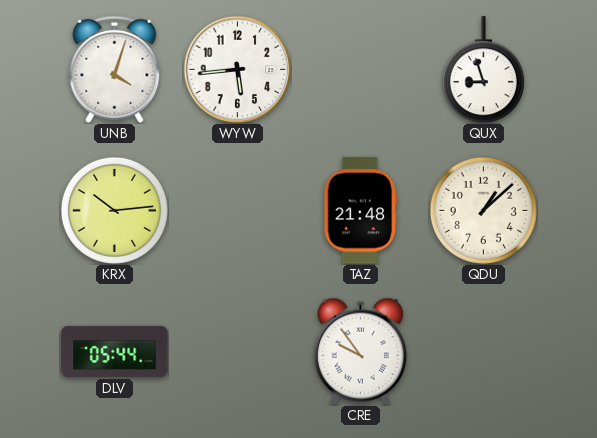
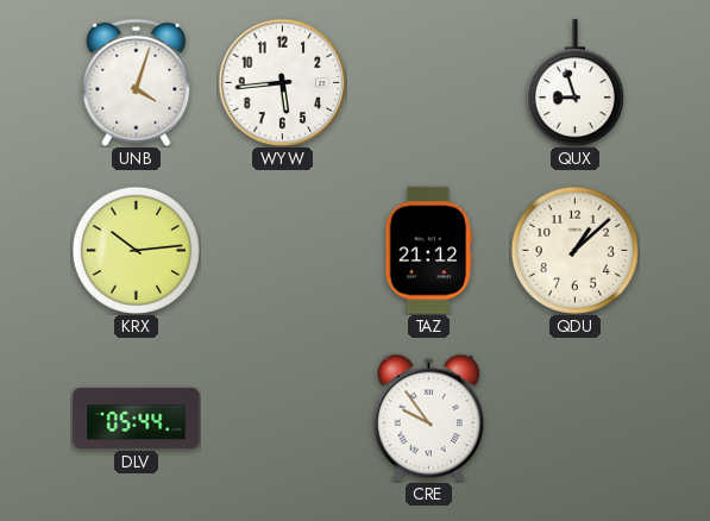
TAZ: 21:48 -> 21:12 (429, 251)
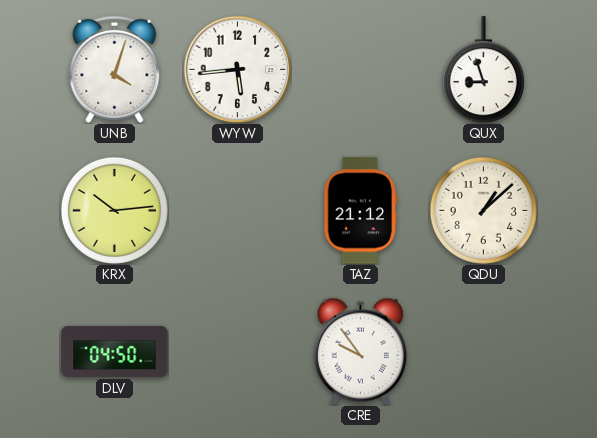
DLV: 05:44 -> 04:50 (115, 351)
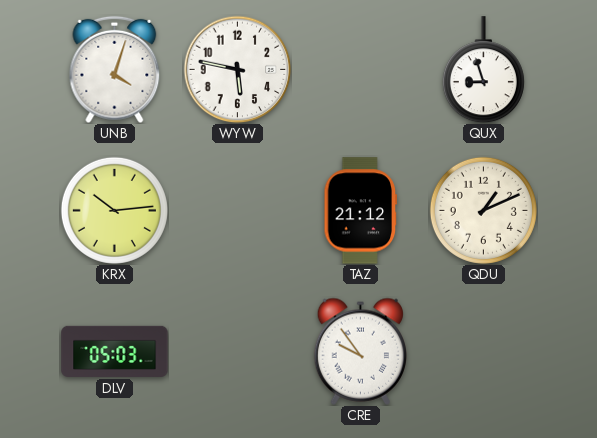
WYW: 5:44 -> 5:47 (237, 69)
QDU: 1:08 -> 1:11 (483, 210)
DLV: 04:50 -> 05:03 (115, 351)
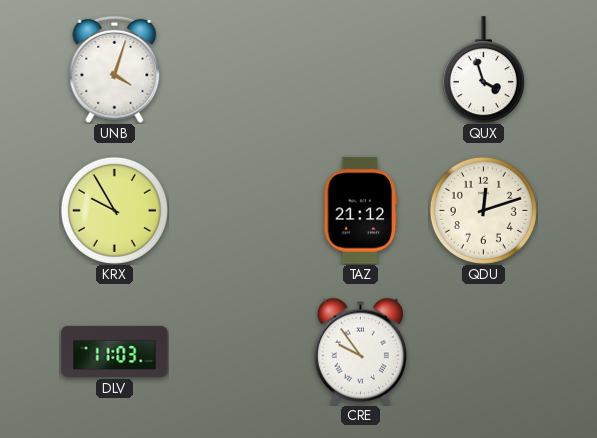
WYW: 5:47 -> none (237, 69)
QUX: 8:57 -> 3:57 (483, 70)
KRX: 10:14 -> 9:55 (114, 210)
QDU: 1:11 -> 12:12 (483, 210)
DLV: 05:03 -> 11:03 (115, 351)
